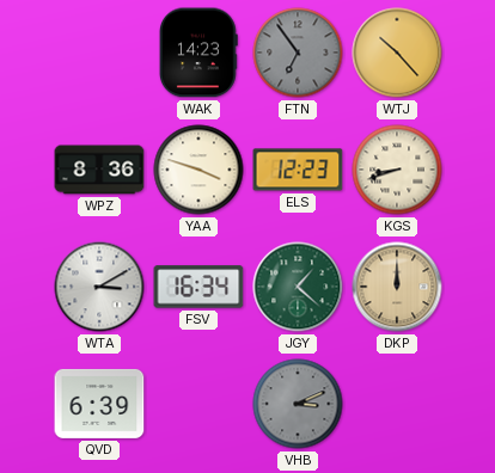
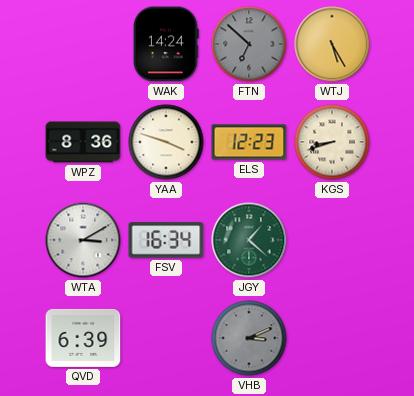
WAK: 14:23 -> 14:24 (166, 44)
FTN: 6:54 -> 6:52 (249, 44)
WTJ: 10:23 -> 5:25 (332, 44)
DKP: 12:00 -> none (397, 287)
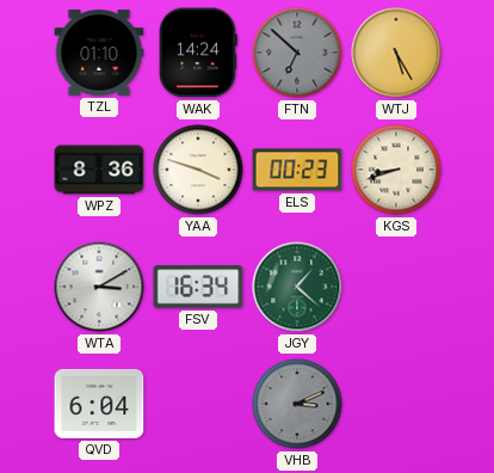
TZL: none -> 01:10 (99, 53)
ELS: 12:23 -> 00:23 (297, 170)
QVD: 6:39 -> 6:04 (99, 404)
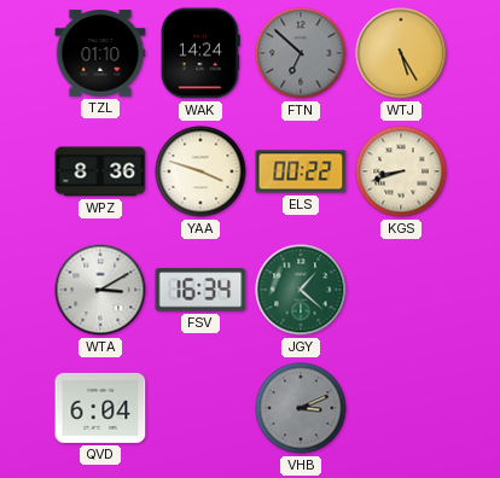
ELS: 00:23 -> 00:22 (301, 171)
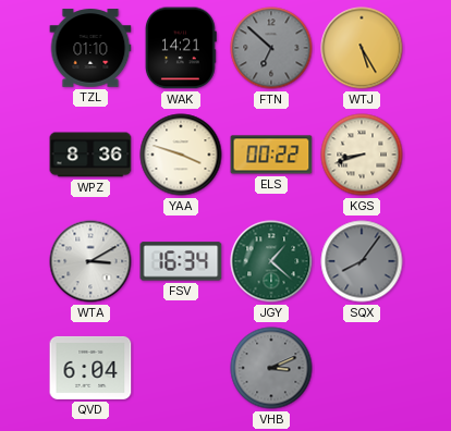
WAK: 14:24 -> 14:21 (181, 48)
SQX: none -> 8:06 (362, 261)
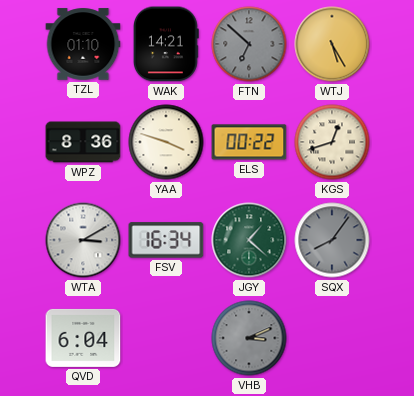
KGS: 8:42 -> 12:42 (332, 142)
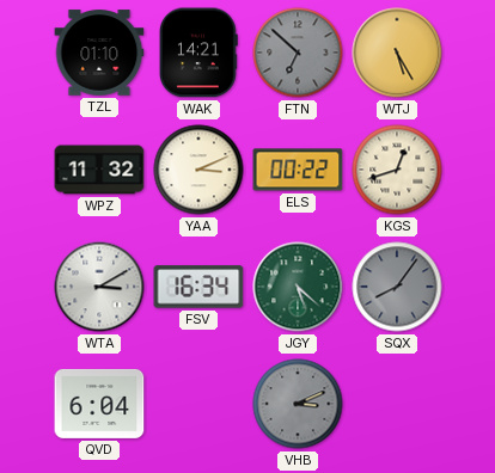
WPZ: 8:36 -> 11:32 (99, 170)
YAA: 3:48 -> 3:11 (198, 170)
JGY: 1:22 -> 5:22 (298, 287)
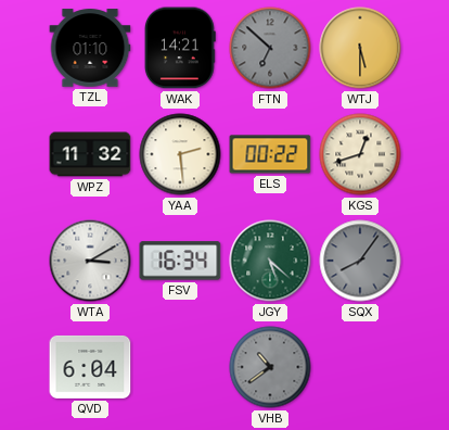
WTJ: 5:25 -> 5:30 (360, 48)
YAA: 3:11 -> 2:29 (180, 154)
VHB: 3:11 -> 10:39 (270, 367)
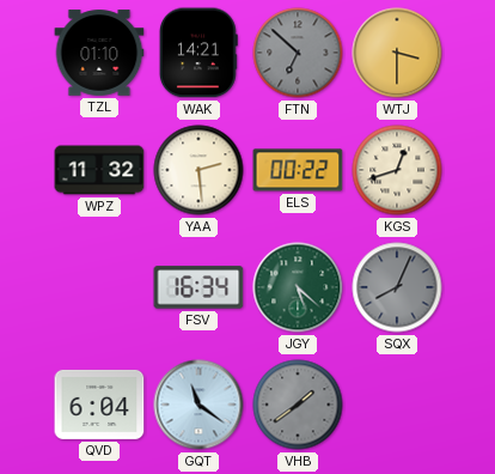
WTJ: 5:30 -> 3:30 (397, 53)
WTA: 3:10 -> none (90, 261)
SQX: 8:06 -> 8:04 (397, 287)
GQT: none -> 11:21 (198, 405)
VHB: 10:39 -> 1:39 (298, 405)
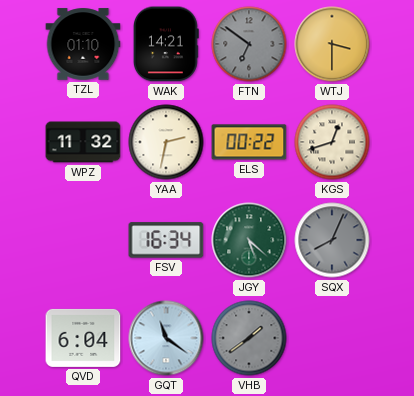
FTN: 6:52 -> 6:51 (249, 44)
YAA: 2:29 -> 2:32 (166, 142)
